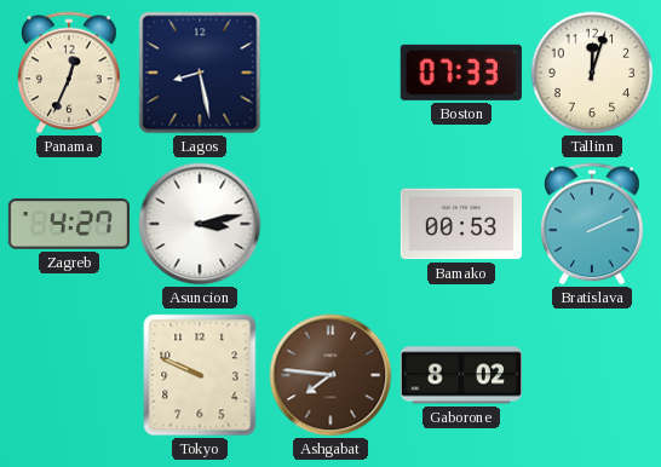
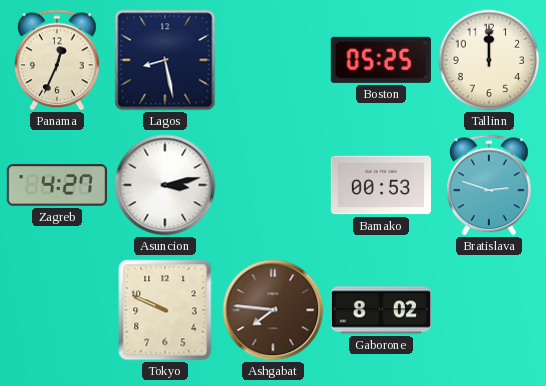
Boston: 07:33 -> 05:25 (381, 60)
Tallinn: 12:03 -> 12:00 (489, 60)
Bratislava: 2:11 -> 2:48 (490, 185)
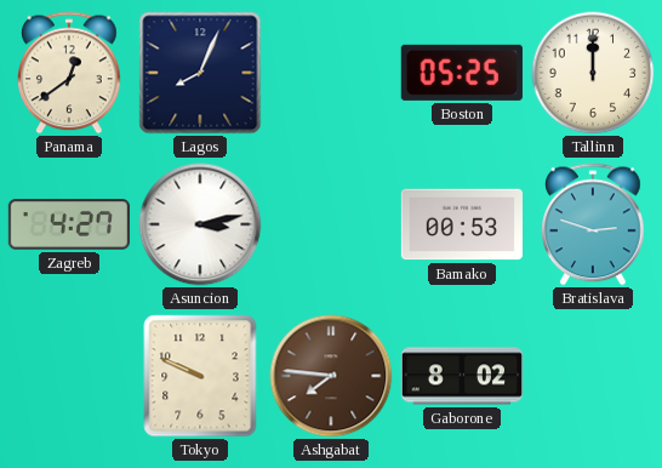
Panama: 12:34 -> 12:39 (70, 73)
Lagos: 8:28 -> 8:04 (200, 73)
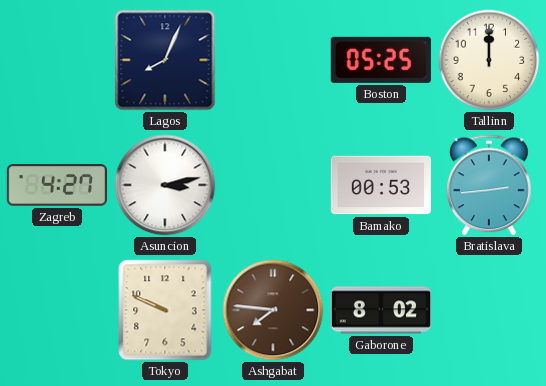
Panama: 12:39 -> none (70, 73)
Bratislava: 2:48 -> 2:44 (490, 185)
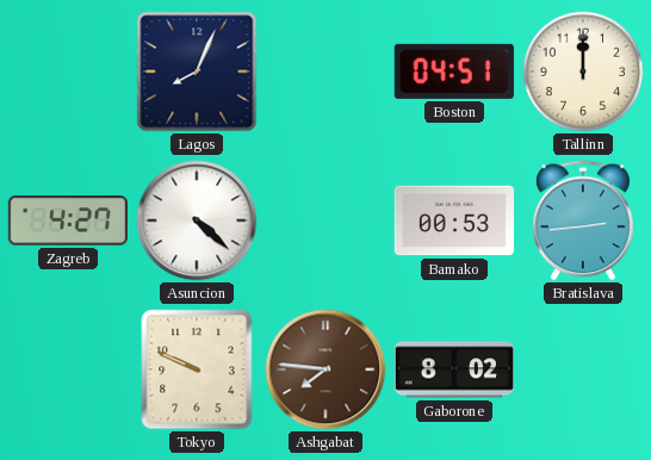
Boston: 05:25 -> 04:51 (454, 72)
Asuncion: 3:13 -> 4:22 (197, 220)
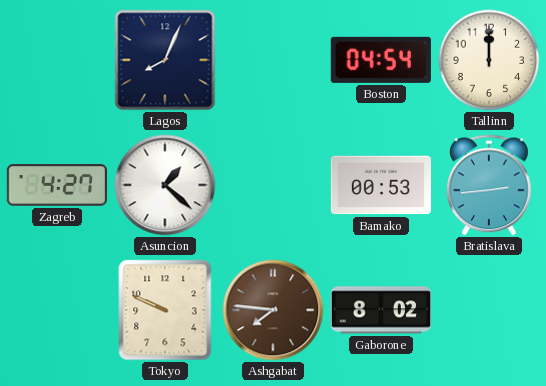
Boston: 04:51 -> 04:54 (381, 60)
Asuncion: 4:22 -> 1:22 (165, 185)
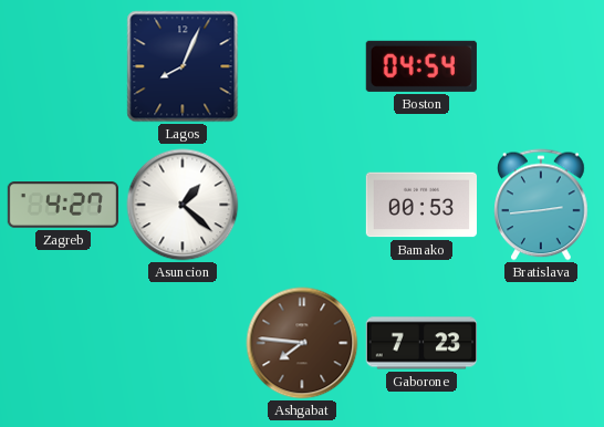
Tallinn: 12:00 -> none (489, 60)
Tokyo: 9:49 -> none (165, 310)
Gaborone: 8:02 -> 7:23 (420, 343)
